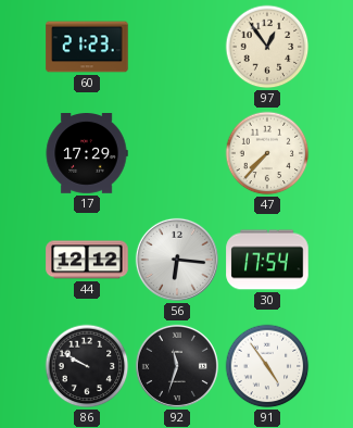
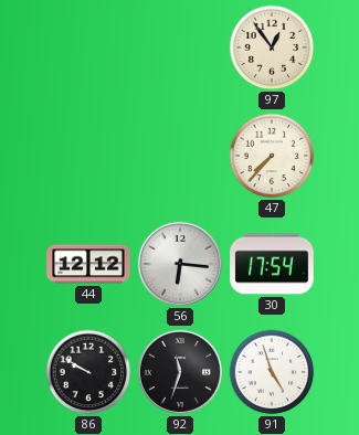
60: 21:23 -> none (87, 47)
17: 17:29 -> none (87, 154)
91: 4:54 -> 4:57 (272, 372)
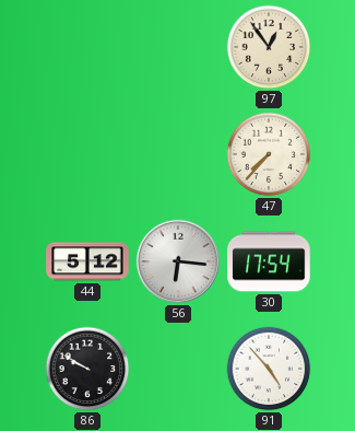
44: 12:12 -> 5:12 (87, 261)
92: 11:33 -> none (180, 372)
91: 4:57 -> 4:53 (269, 369)
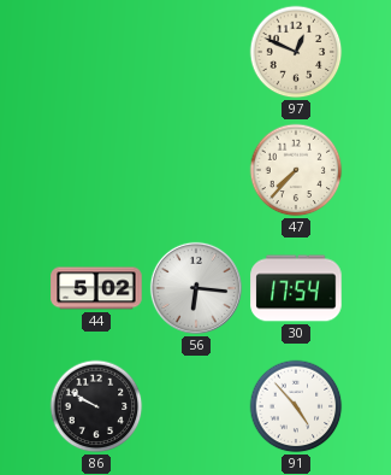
97: 12:54 -> 12:49 (296, 52)
44: 5:12 -> 5:02 (96, 288)
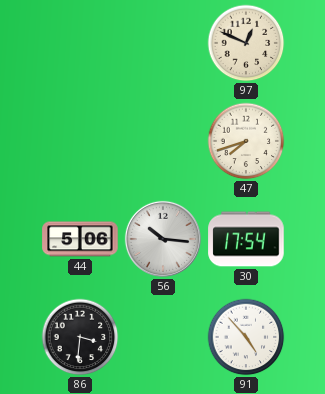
47: 7:37 -> 7:42 (246, 141)
44: 5:02 -> 5:06 (80, 239)
56: 6:16 -> 10:16 (163, 239)
86: 9:50 -> 3:31 (80, 337)
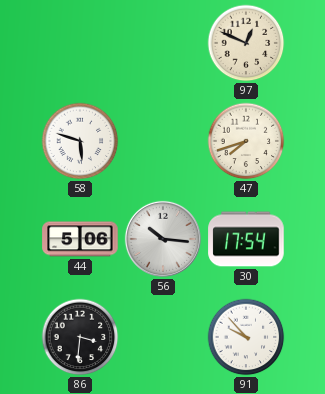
58: none -> 5:48 (80, 141)
91: 4:53 -> 9:53 (246, 337)
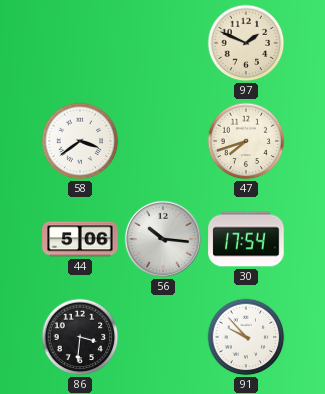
97: 12:49 -> 1:49 (246, 43)
58: 5:48 -> 3:39 (80, 141)
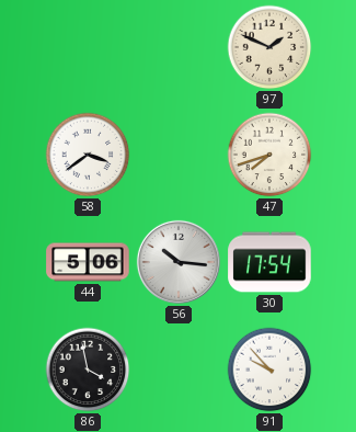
86: 3:31 -> 3:58 (88, 370)
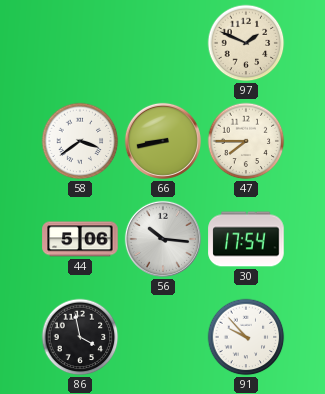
66: none -> 8:43 (163, 141)
47: 7:42 -> 7:45 (246, 141)
